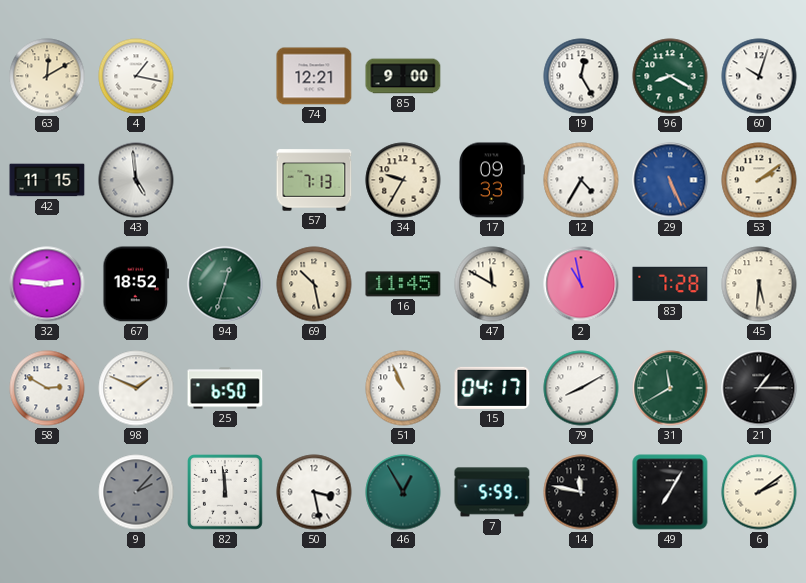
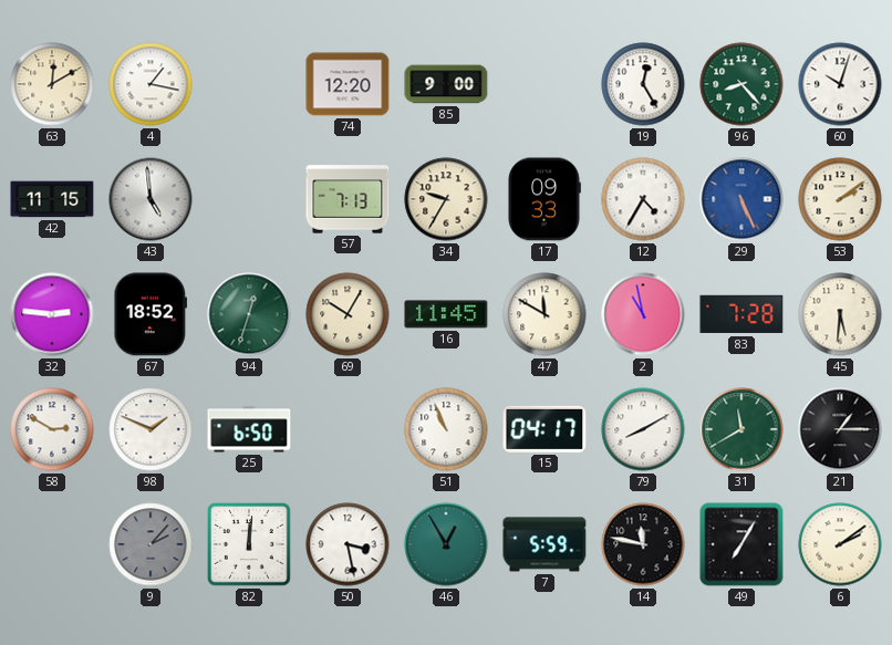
74: 12:21 -> 12:20 (348, 84)
96: 8:20 -> 8:23 (741, 84)
69: 10:28 -> 10:05 (348, 314)
82: 11:59 -> 12:01 (250, 545)
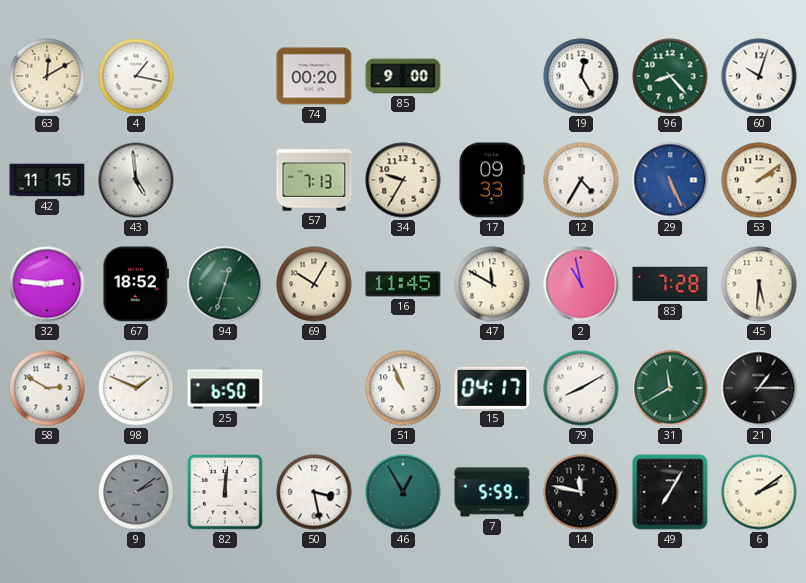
74: 12:20 -> 00:20 (314, 76)
9: 2:07 -> 2:09 (136, 492)
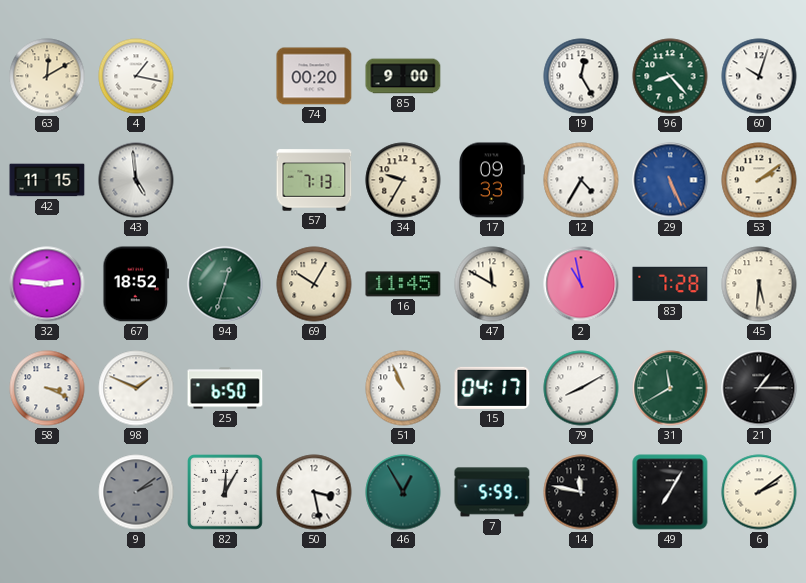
58: 2:50 -> 3:19 (47, 388)
82: 12:01 -> 12:05 (226, 493)
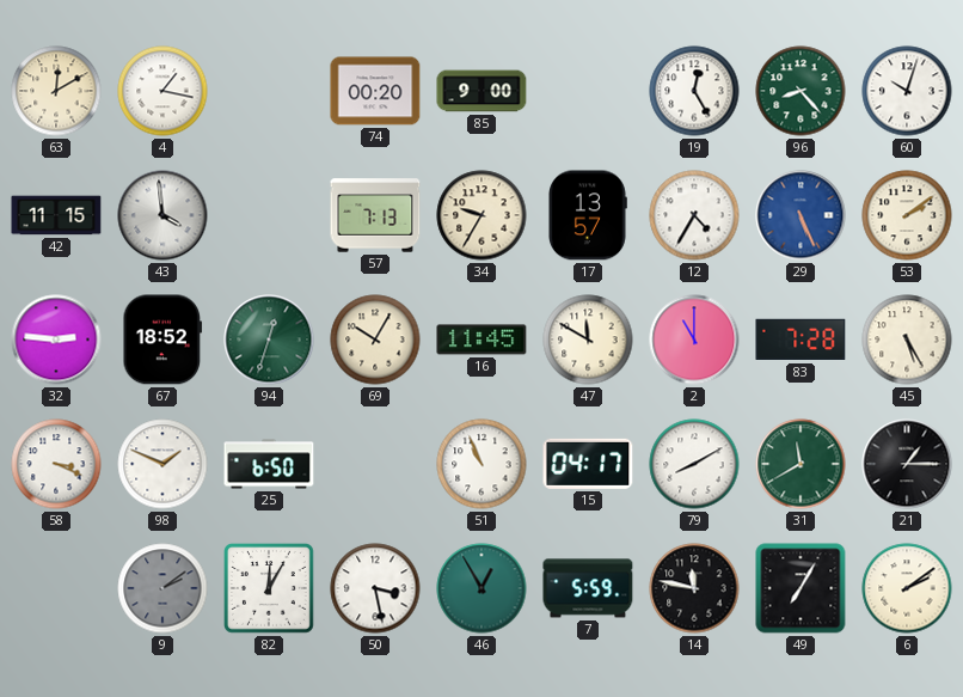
43: 4:59 -> 3:59 (162, 215)
17: 09:33 -> 13:57 (588, 215)
2: 10:58 -> 11:00 (694, 340)
45: 5:31 -> 5:25 (907, 340)
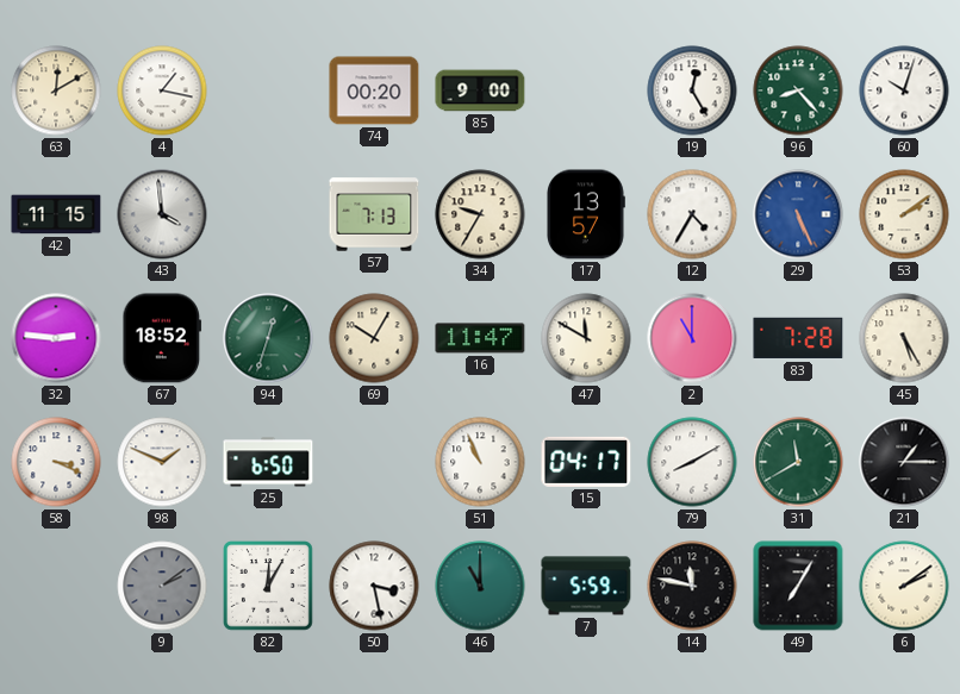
16: 11:45 -> 11:47 (480, 338)
46: 12:55 -> 11:00 (480, 586)
